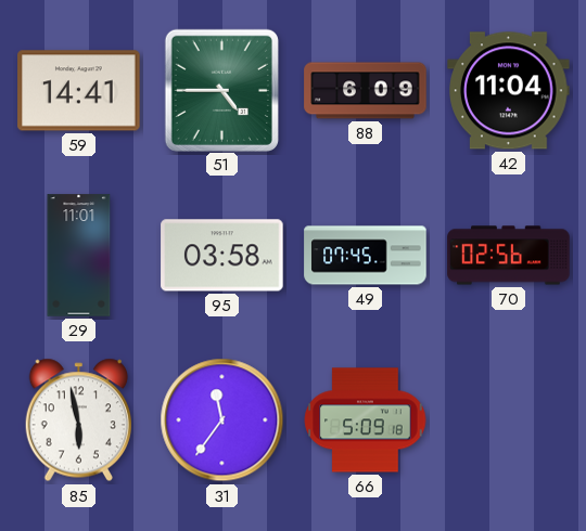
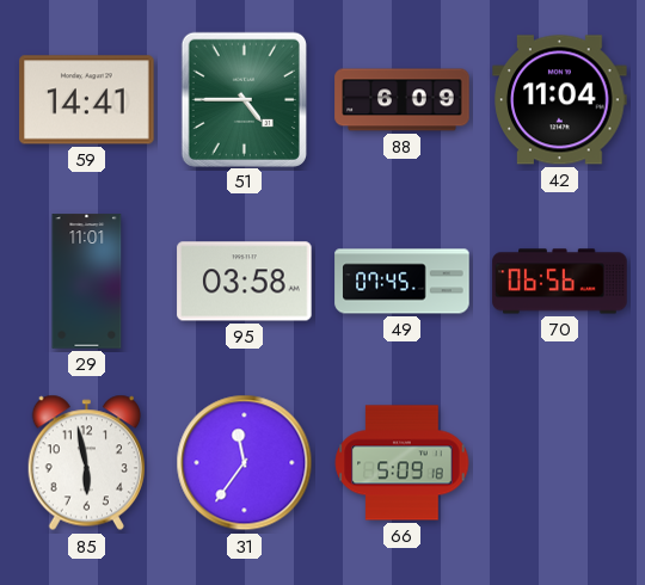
70: 02:56 -> 06:56 (560, 282)
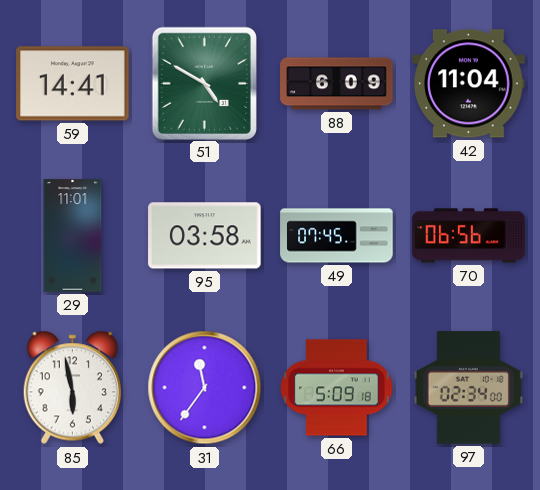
51: 4:45 -> 4:50 (204, 83)
97: none -> 02:34 (468, 388)
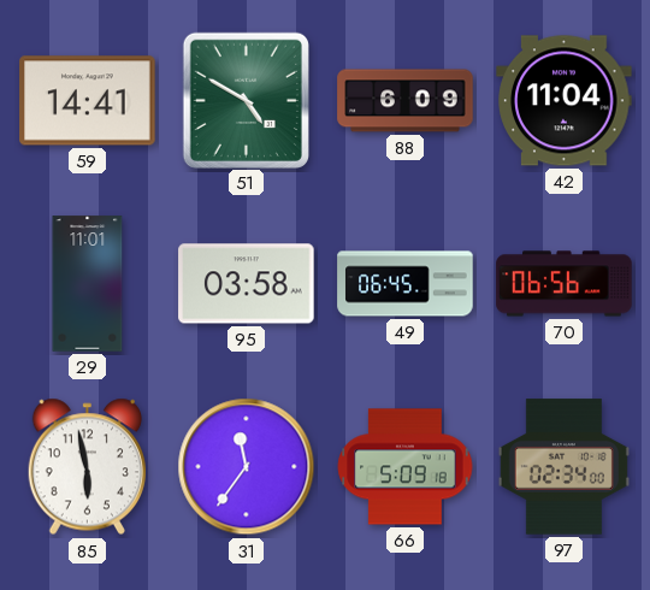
49: 07:45 -> 06:45 (406, 284)
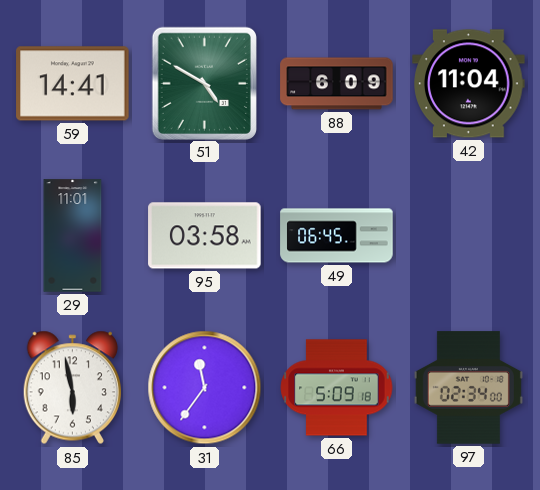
70: 06:56 -> none (565, 284)
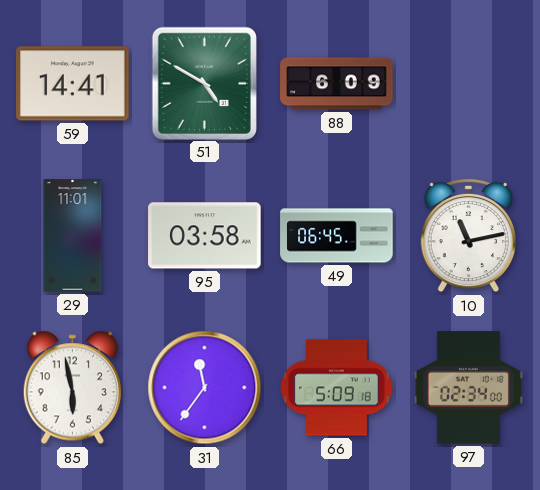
42: 11:04 -> none (469, 84)
10: none -> 11:13 (468, 236)
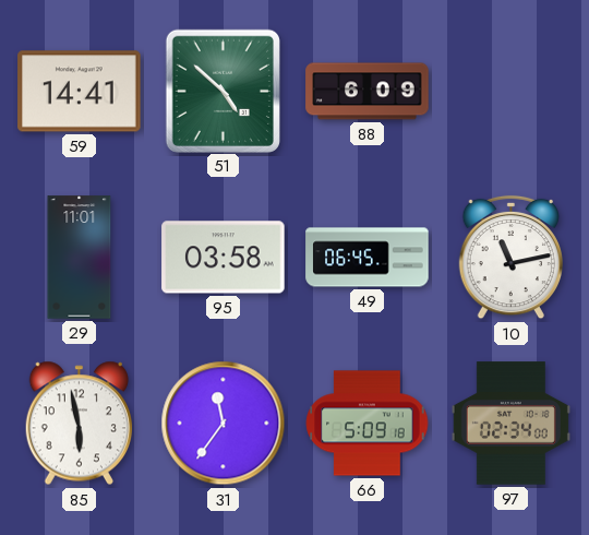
51: 4:50 -> 4:52 (223, 91)
